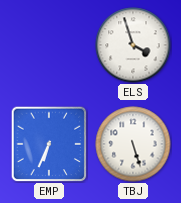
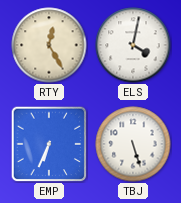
RTY: none -> 12:25 (49, 45)
ELS: 3:57 -> 4:02 (133, 45)
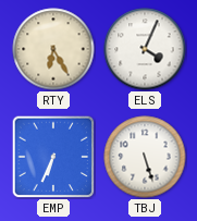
RTY: 12:25 -> 6:25 (53, 49)
ELS: 4:02 -> 4:04 (145, 49)
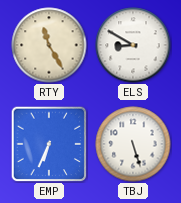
RTY: 6:25 -> 11:25 (49, 45)
ELS: 4:04 -> 8:50 (133, 45)
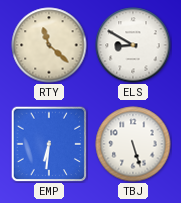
RTY: 11:25 -> 11:22 (49, 45)
EMP: 6:34 -> 6:31 (49, 144)
